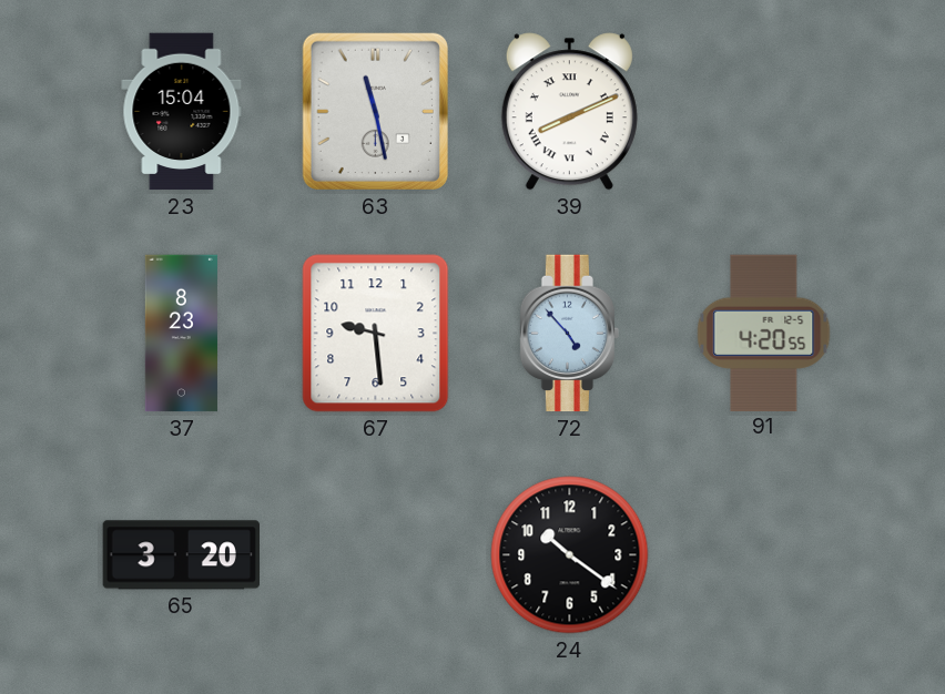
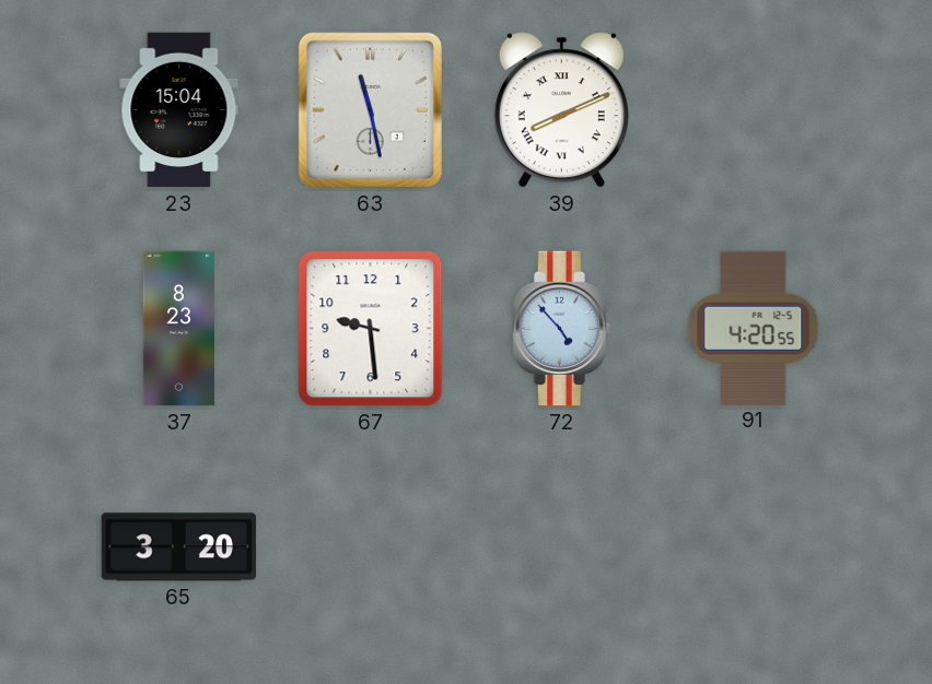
24: 10:21 -> none (570, 555)
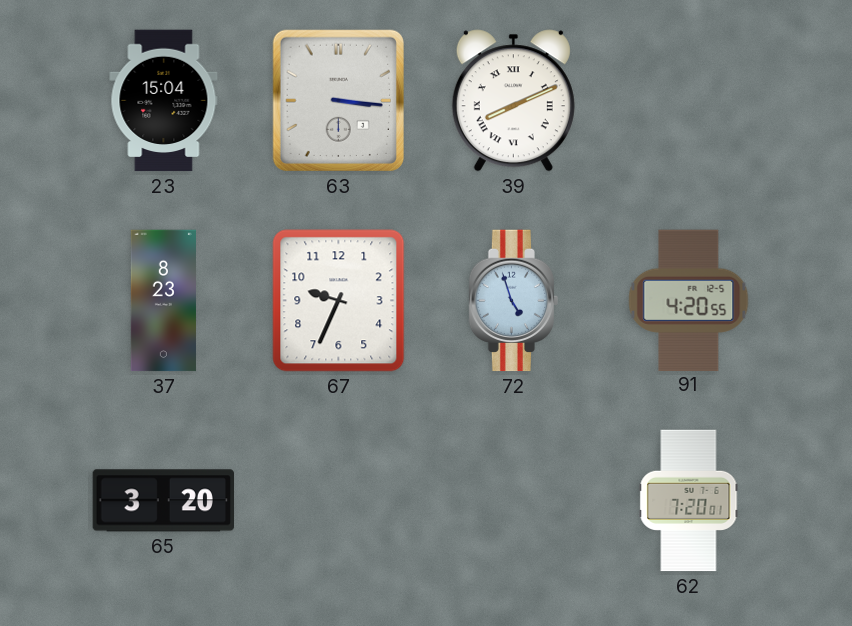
63: 11:28 -> 3:16 (338, 100)
67: 9:29 -> 9:34 (339, 301)
72: 4:53 -> 4:57 (514, 301)
62: none -> 7:20 (689, 501)
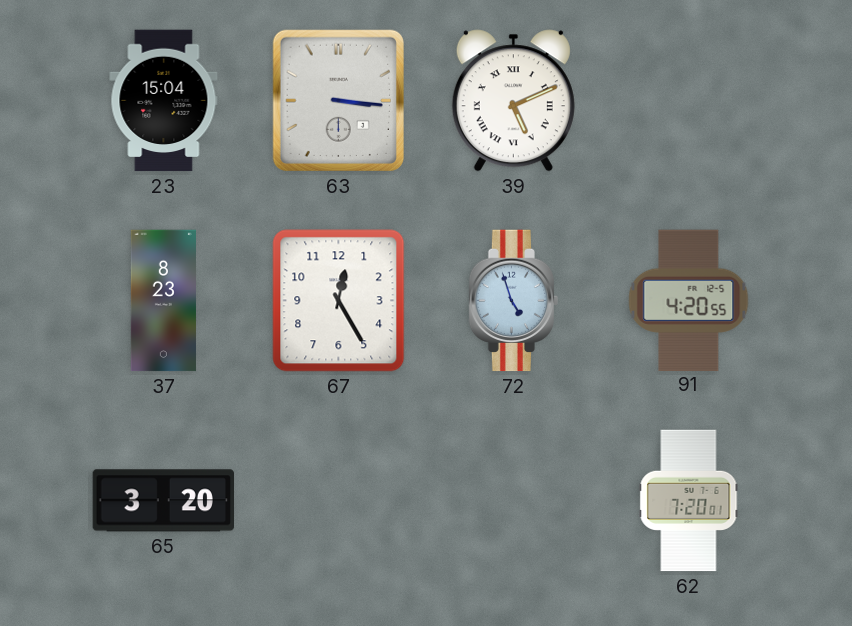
39: 8:11 -> 5:11 (513, 101)
67: 9:34 -> 12:25 (339, 301)
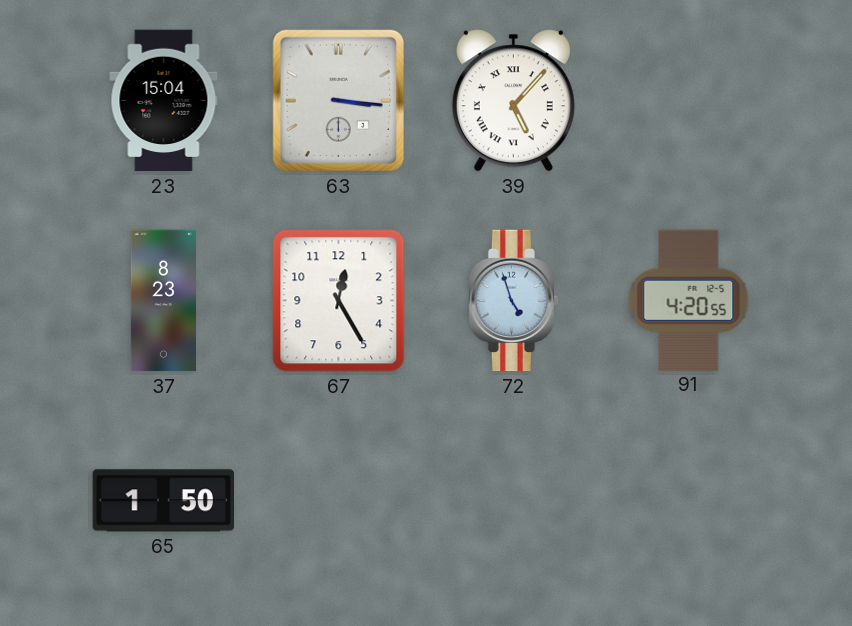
39: 5:11 -> 5:07 (513, 101)
65: 3:20 -> 1:50 (163, 501)
62: 7:20 -> none (689, 501)
